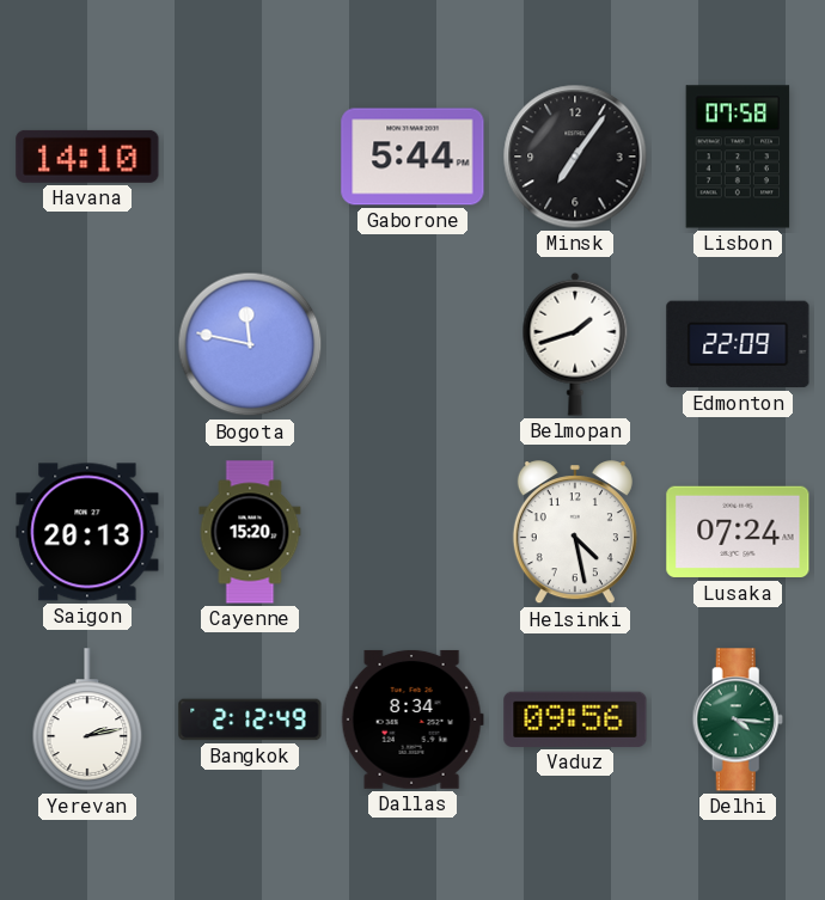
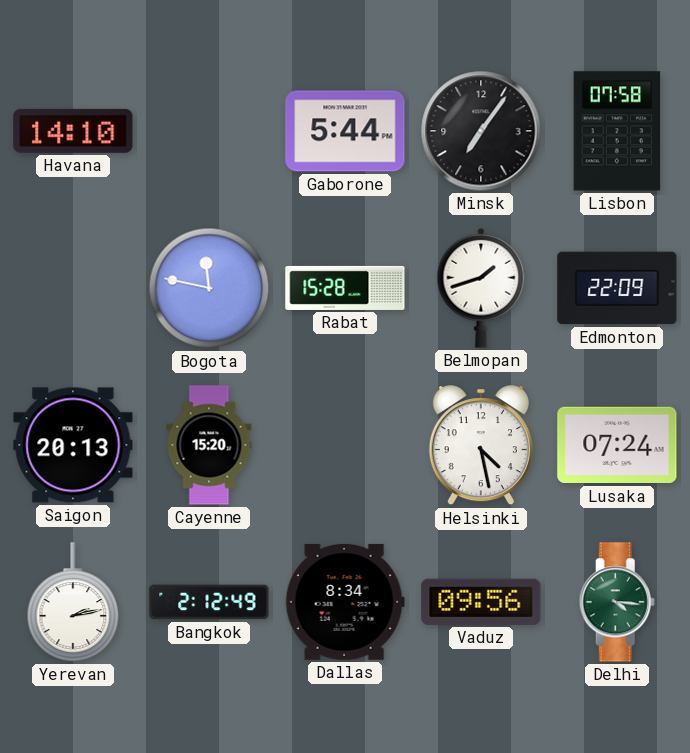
Rabat: none -> 15:28 (345, 288)
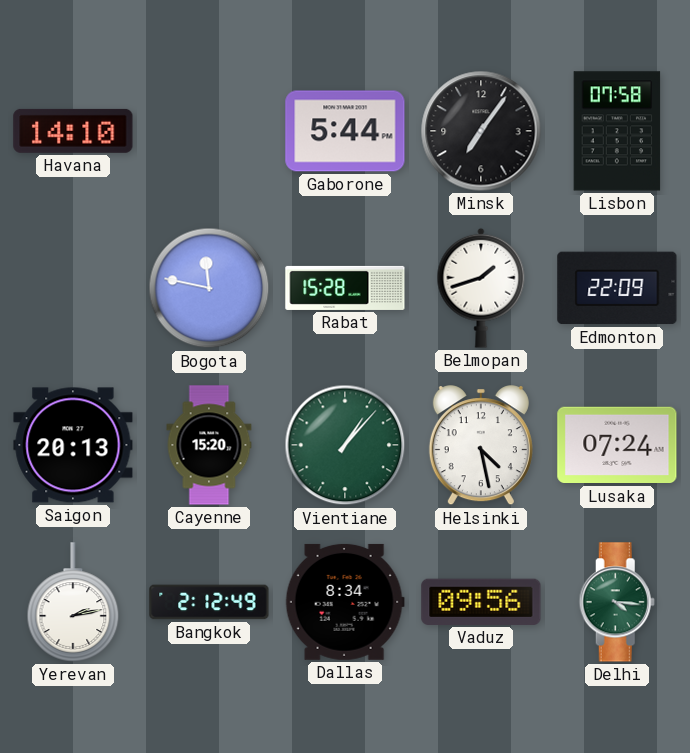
Vientiane: none -> 1:07 (345, 445)
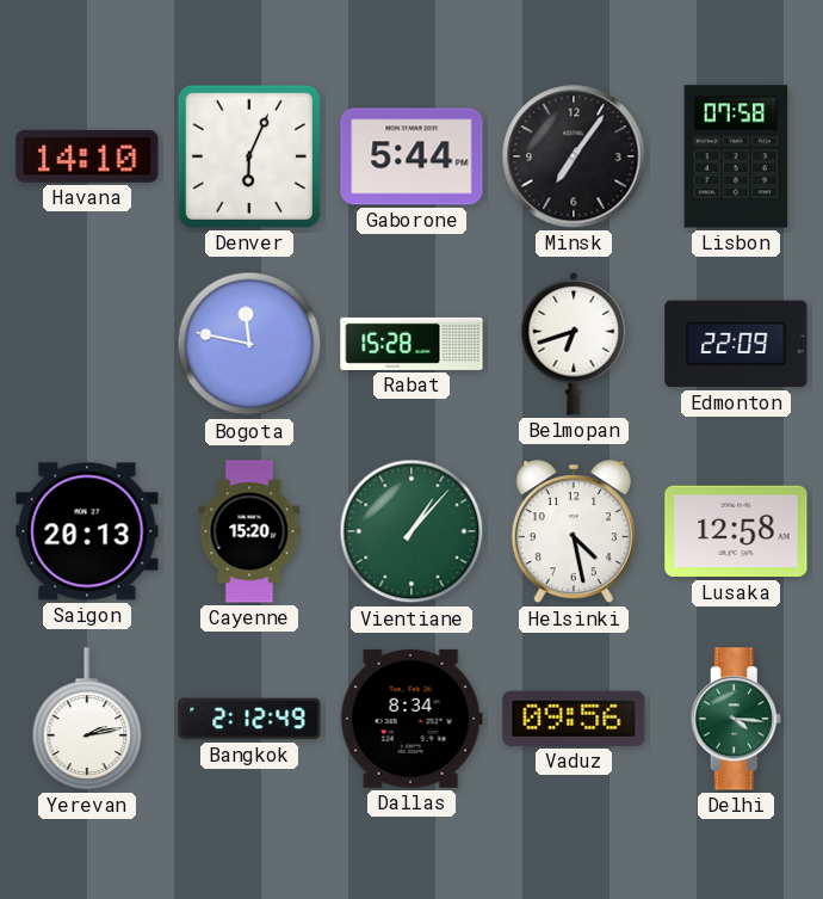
Denver: none -> 6:04 (249, 156)
Belmopan: 1:42 -> 6:42 (574, 344)
Lusaka: 07:24 -> 12:58 (736, 531)
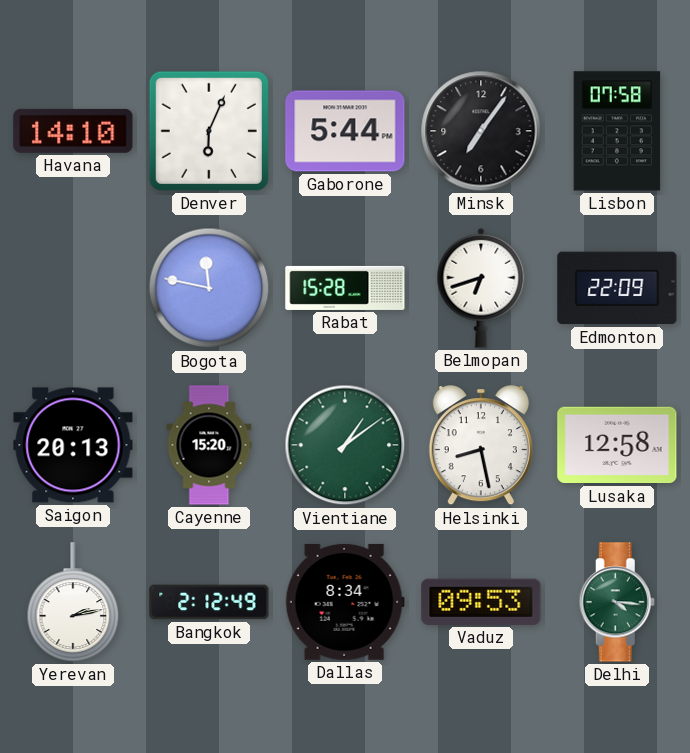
Vientiane: 1:07 -> 1:09 (345, 445)
Helsinki: 4:28 -> 8:28 (481, 446)
Vaduz: 09:56 -> 09:53 (481, 602)
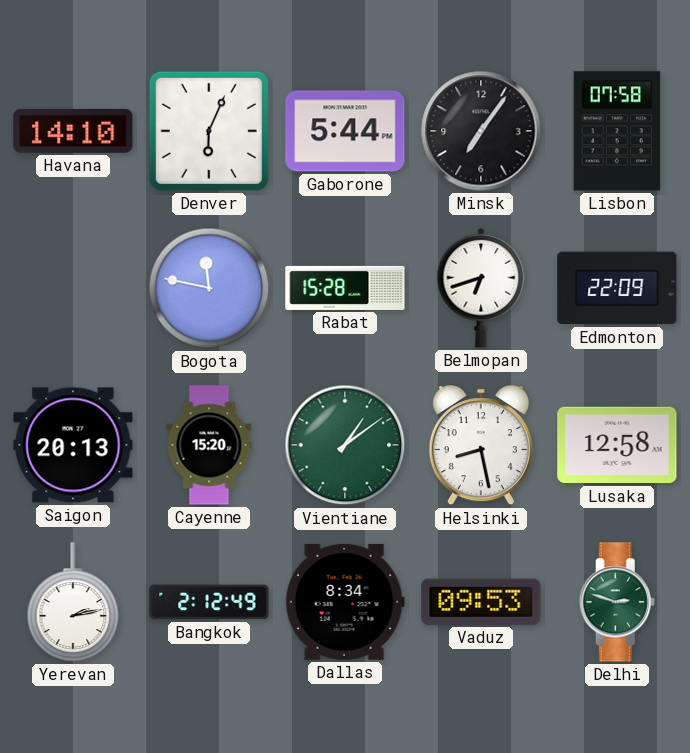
Delhi: 4:16 -> 2:48 (617, 602)
